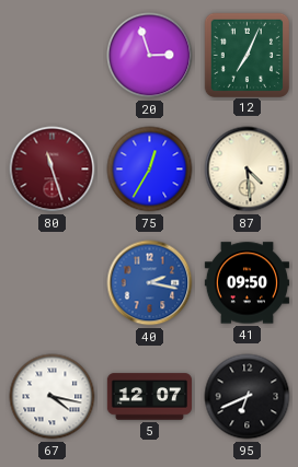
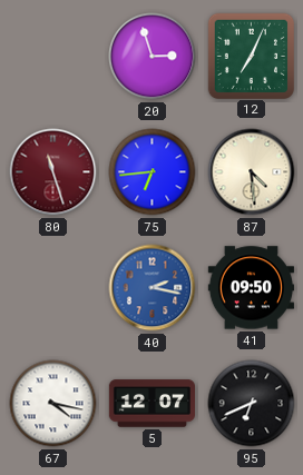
75: 12:35 -> 6:44 (153, 172)
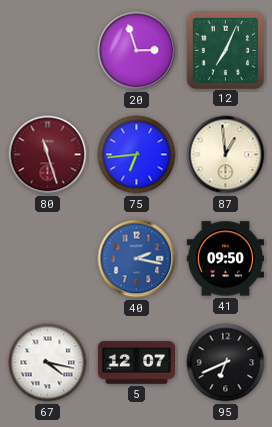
87: 4:29 -> 12:59 (226, 155)
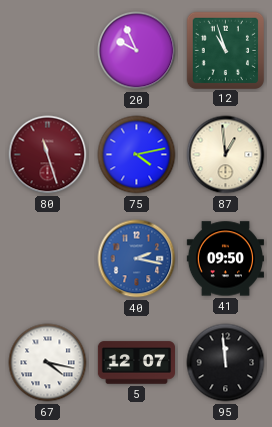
20: 2:57 -> 9:56 (137, 51)
12: 7:04 -> 10:57 (225, 50)
75: 6:44 -> 4:13 (137, 155)
95: 6:41 -> 11:59 (226, 363)
